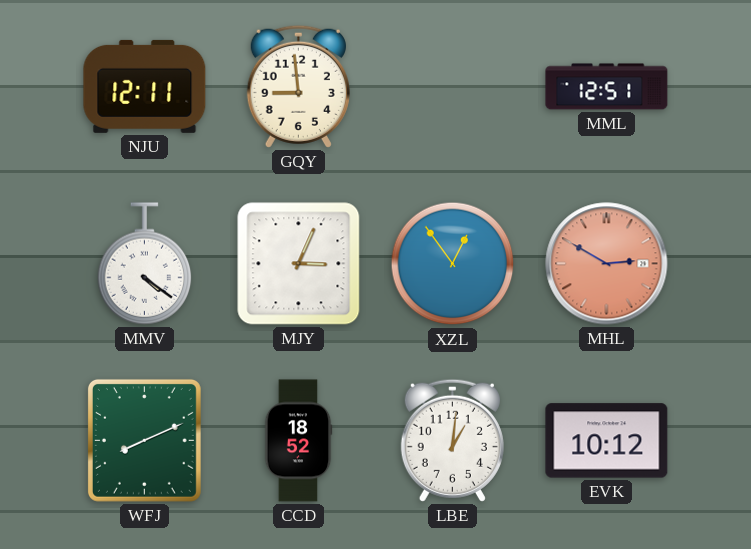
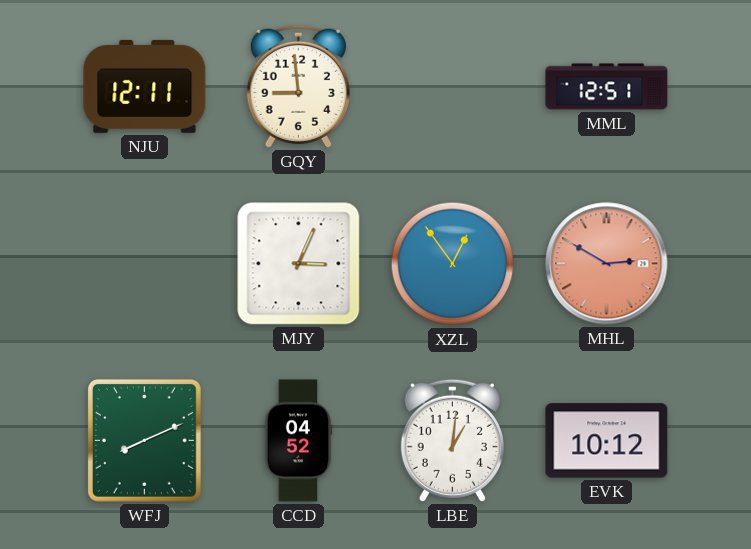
MMV: 4:21 -> none (145, 264)
CCD: 18:52 -> 04:52 (298, 441)
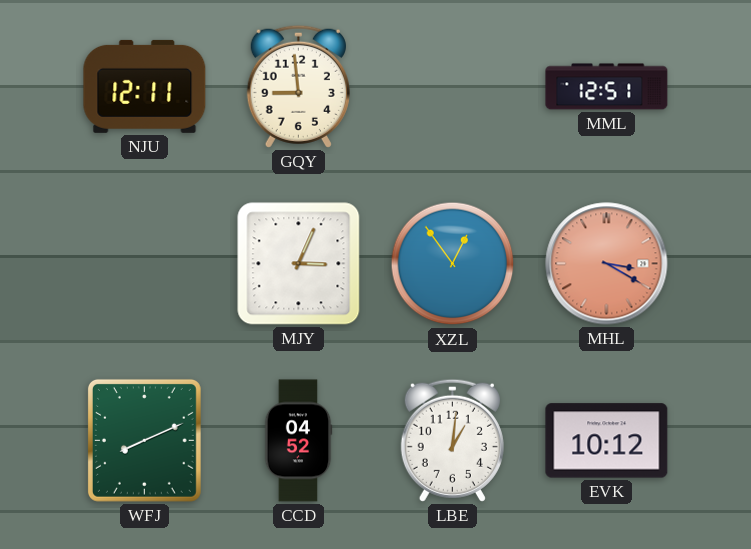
MHL: 2:50 -> 3:20 (607, 264)
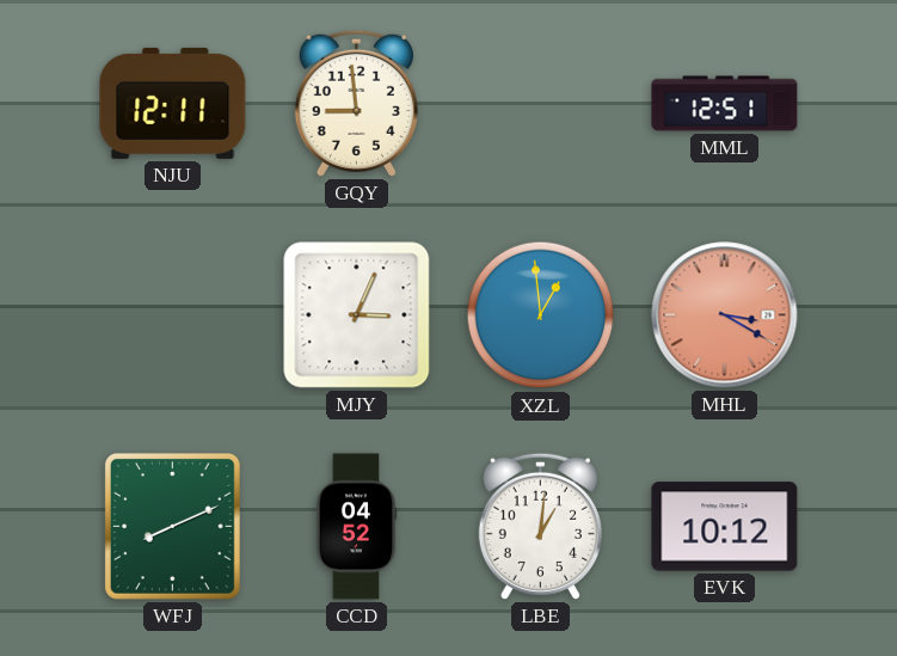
XZL: 12:54 -> 12:59 (541, 315)
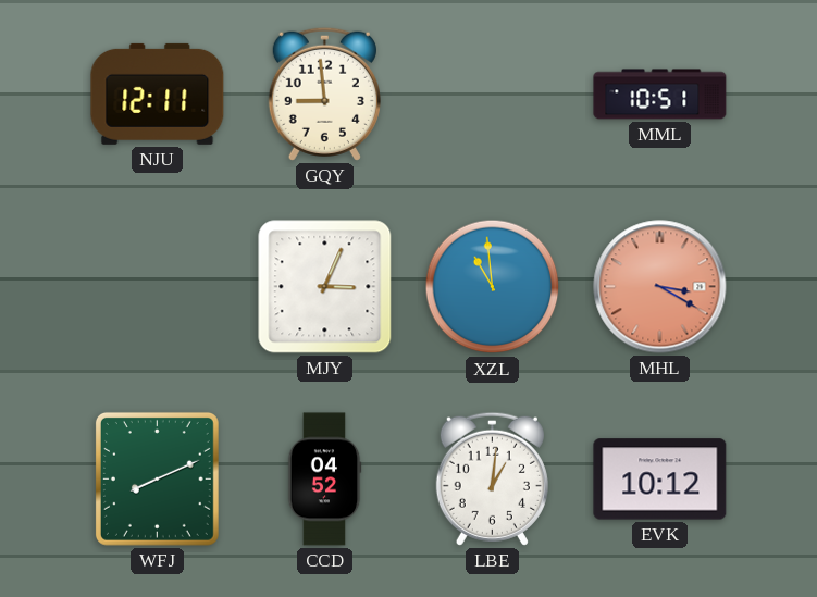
MML: 12:51 -> 10:51 (660, 95)
XZL: 12:59 -> 10:59 (493, 287)
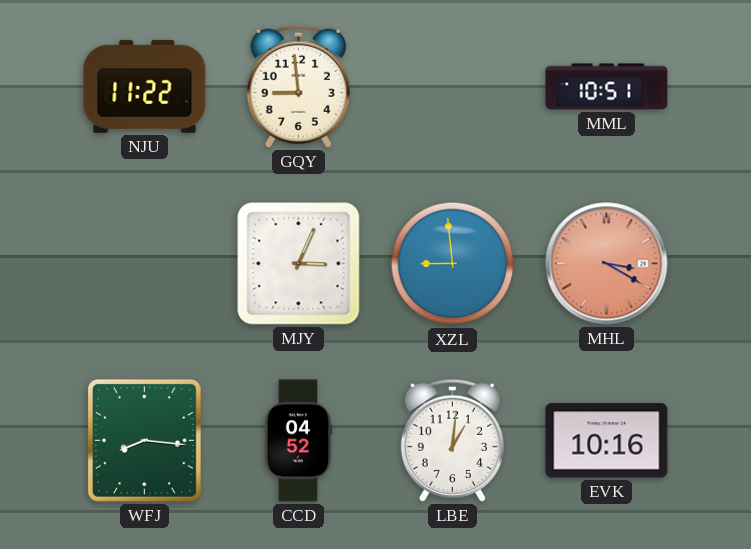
NJU: 12:11 -> 11:22 (145, 86)
XZL: 10:59 -> 8:59 (453, 264)
WFJ: 8:11 -> 8:16 (144, 440)
EVK: 10:12 -> 10:16 (607, 441)
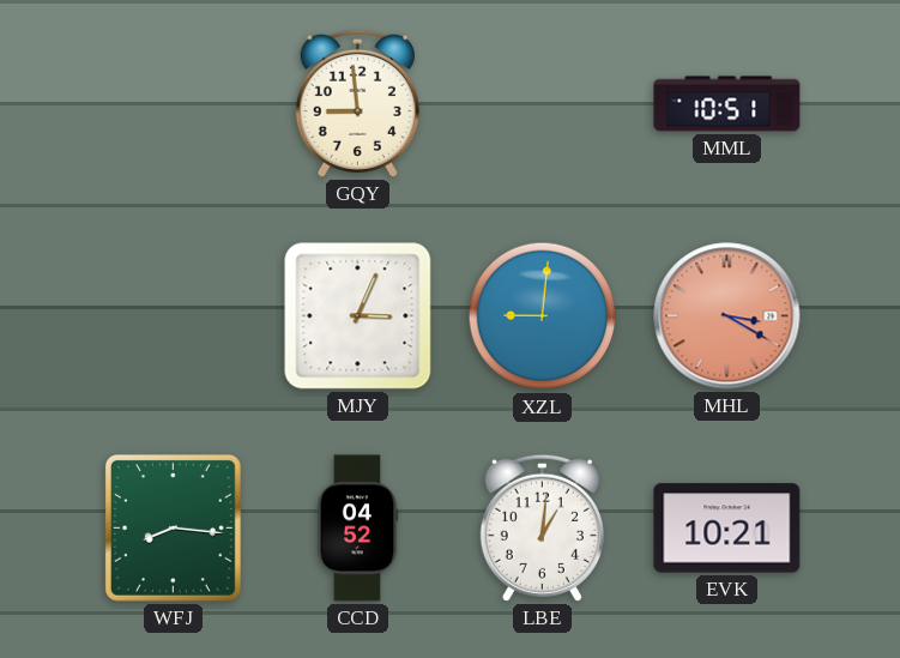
NJU: 11:22 -> none (145, 86)
XZL: 8:59 -> 9:01 (543, 316)
EVK: 10:16 -> 10:21 (727, 529)
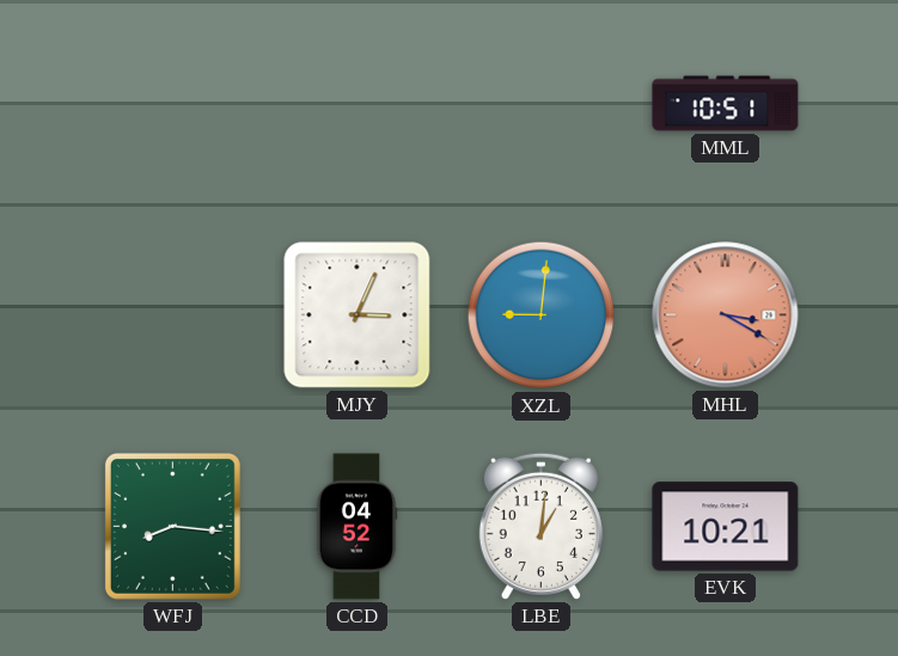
GQY: 8:59 -> none (357, 103)
